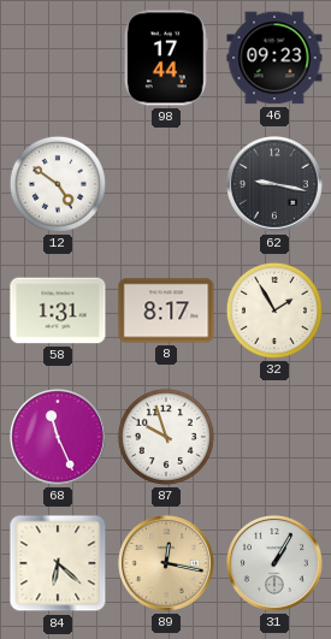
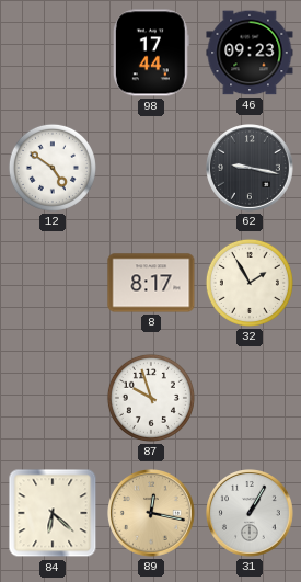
58: 1:31 -> none (58, 310)
68: 11:26 -> none (59, 438)
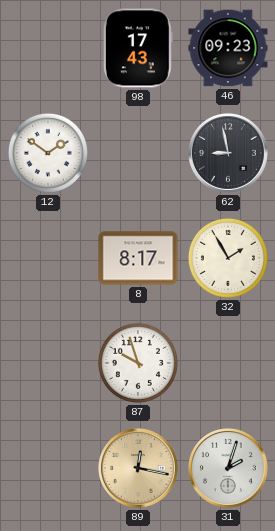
98: 17:44 -> 17:43 (138, 48)
12: 4:51 -> 1:51 (48, 153)
62: 9:17 -> 8:58 (229, 154)
84: 6:22 -> none (53, 513)
31: 1:05 -> 2:03 (229, 469)
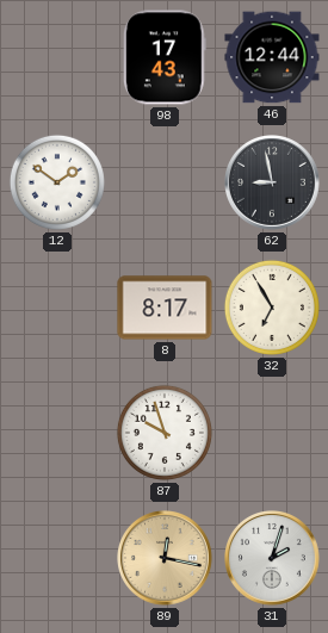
46: 09:23 -> 12:44 (272, 57)
32: 1:55 -> 6:55 (272, 308)
